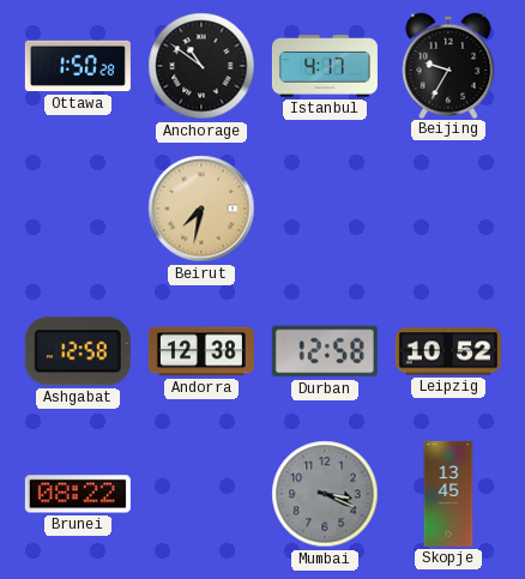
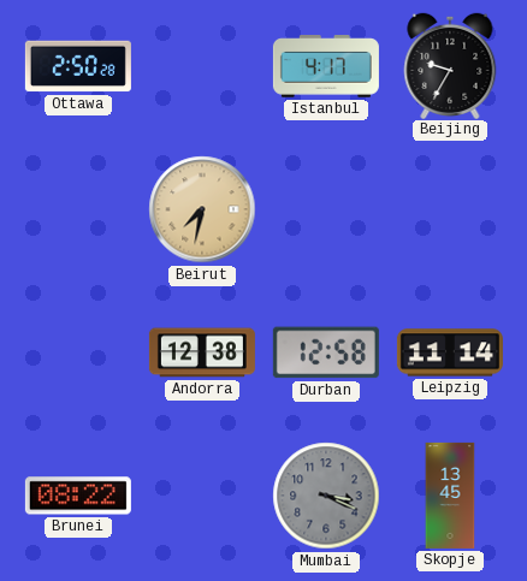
Ottawa: 1:50 -> 2:50 (78, 66)
Anchorage: 10:51 -> none (201, 66)
Ashgabat: 12:58 -> none (78, 351)
Leipzig: 10:52 -> 11:14 (450, 352)
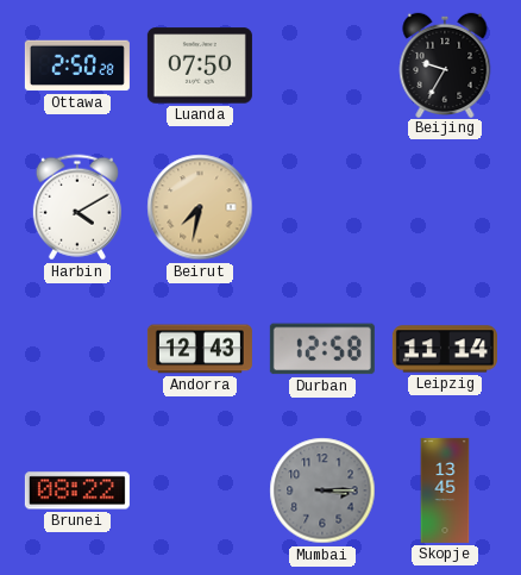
Luanda: none -> 07:50 (200, 65)
Istanbul: 4:17 -> none (326, 66)
Harbin: none -> 4:10 (77, 207)
Andorra: 12:38 -> 12:43 (200, 349)
Mumbai: 3:19 -> 3:15 (322, 490)
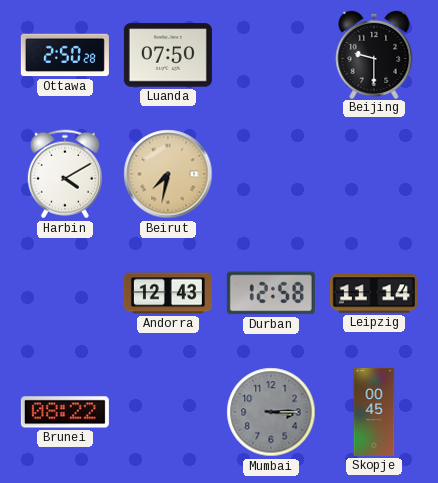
Beijing: 9:35 -> 9:30 (374, 54)
Skopje: 13:45 -> 00:45 (374, 412)
